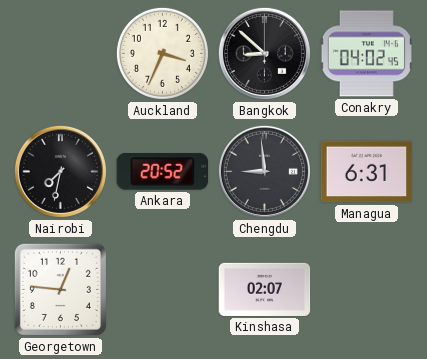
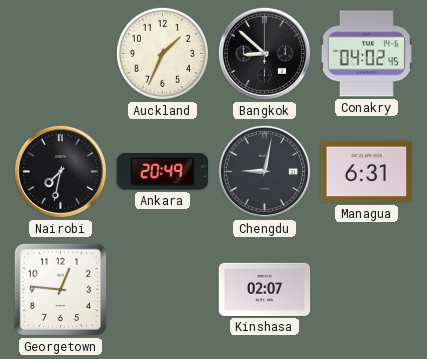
Auckland: 3:34 -> 1:34 (162, 53)
Ankara: 20:52 -> 20:49 (163, 172)
Chengdu: 8:59 -> 9:02 (264, 171)
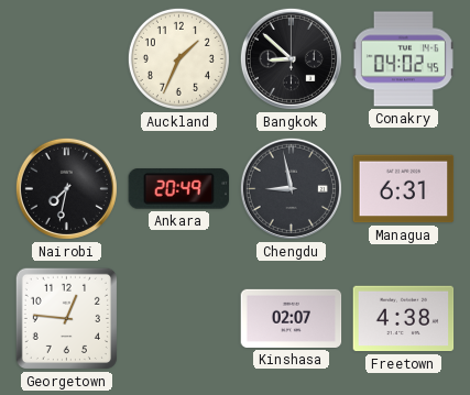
Chengdu: 9:02 -> 8:58 (291, 188)
Freetown: none -> 4:38 (404, 319)
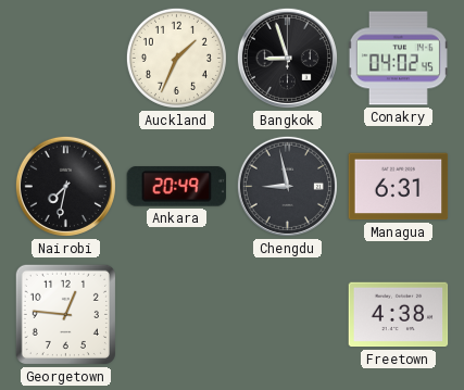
Bangkok: 8:52 -> 8:57 (287, 58)
Kinshasa: 02:07 -> none (292, 318)
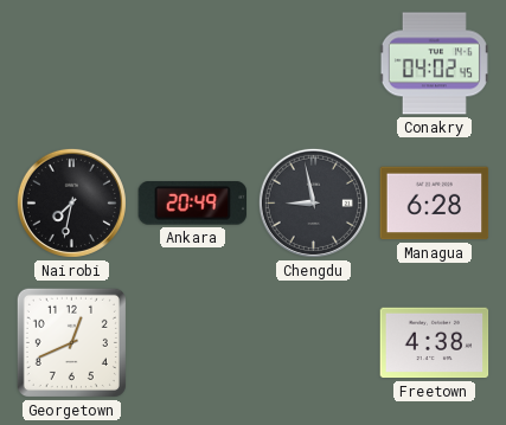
Auckland: 1:34 -> none (176, 58)
Bangkok: 8:57 -> none (287, 58)
Managua: 6:31 -> 6:28 (435, 204)
Georgetown: 12:46 -> 12:41 (71, 342)
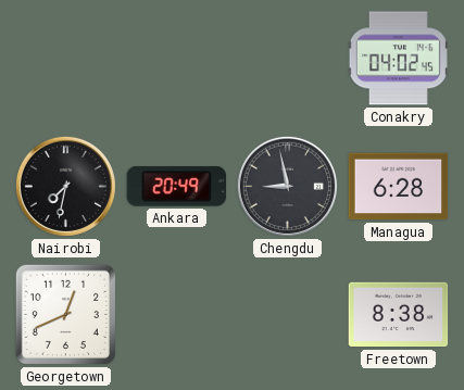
Freetown: 4:38 -> 8:38 (399, 315)
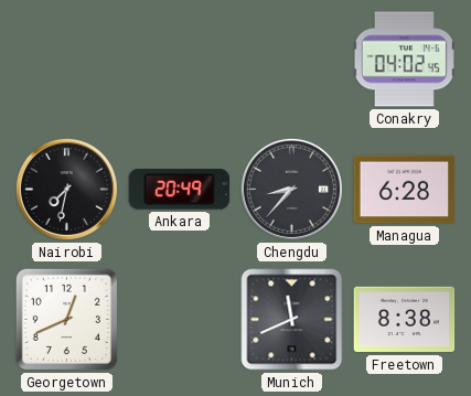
Chengdu: 8:58 -> 8:37 (291, 189)
Munich: none -> 11:41 (292, 320)
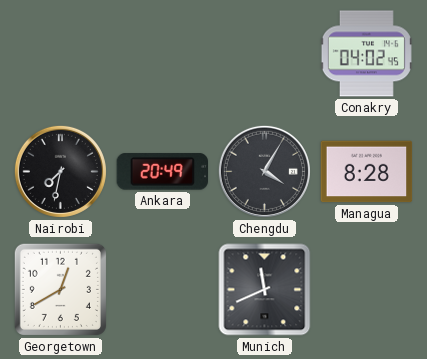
Chengdu: 8:37 -> 4:05 (264, 171)
Managua: 6:28 -> 8:28 (367, 172)
Georgetown: 12:41 -> 12:40 (60, 289)
Freetown: 8:38 -> none (405, 320)
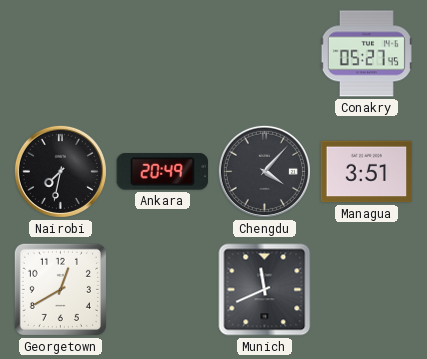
Conakry: 04:02 -> 05:27 (366, 54)
Chengdu: 4:05 -> 4:07 (264, 171)
Managua: 8:28 -> 3:51 (367, 172)
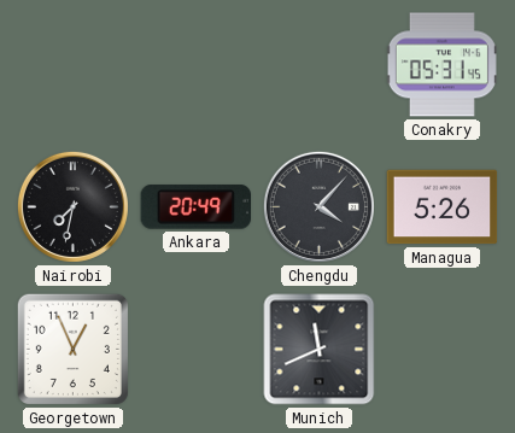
Conakry: 05:27 -> 05:31 (441, 65)
Managua: 3:51 -> 5:26 (443, 207)
Georgetown: 12:40 -> 12:56 (72, 349)
